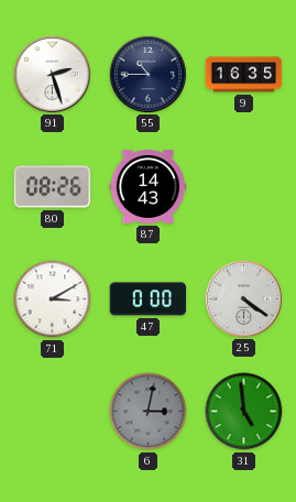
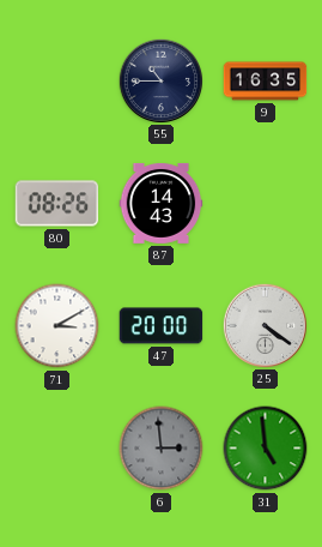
91: 2:27 -> none (52, 74)
47: 0:00 -> 20:00 (162, 326)
6: 3:02 -> 2:59 (162, 449)
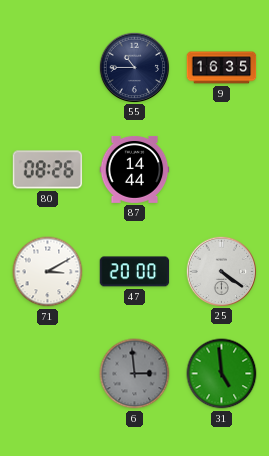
87: 14:43 -> 14:44 (135, 170)
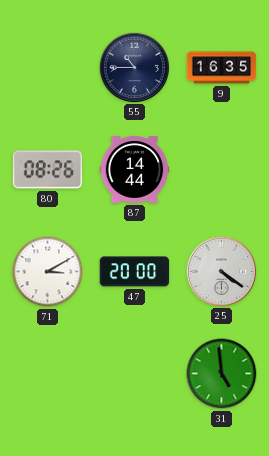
6: 2:59 -> none (135, 374)
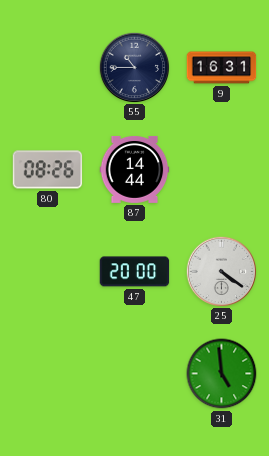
9: 16:35 -> 16:31 (222, 68)
71: 3:10 -> none (48, 272)
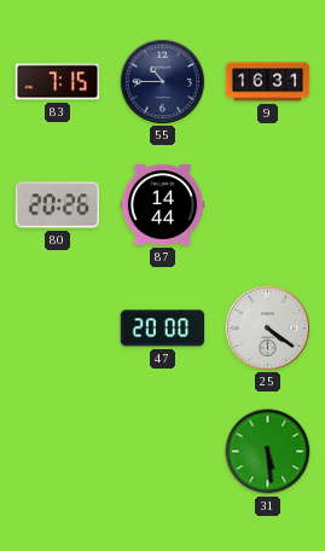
83: none -> 7:15 (58, 82)
80: 08:26 -> 20:26 (58, 205)
31: 4:59 -> 5:29 (268, 452)
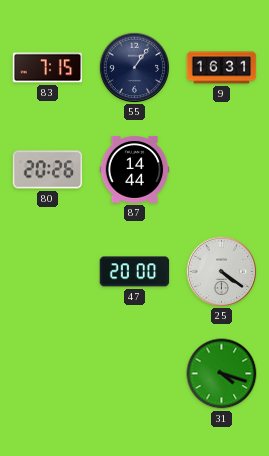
55: 10:45 -> 1:06 (134, 67)
31: 5:29 -> 4:18 (222, 374)
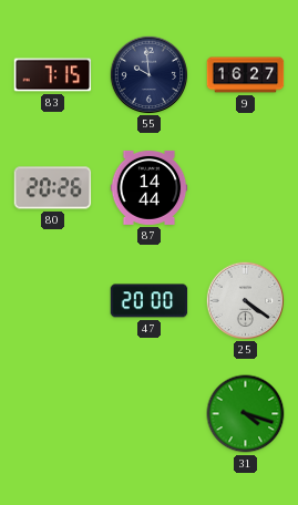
55: 1:06 -> 9:59 (148, 74)
9: 16:31 -> 16:27 (246, 75)
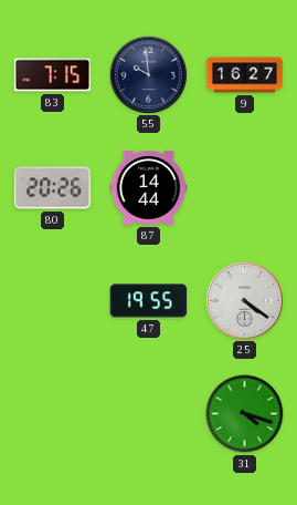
47: 20:00 -> 19:55 (149, 301)
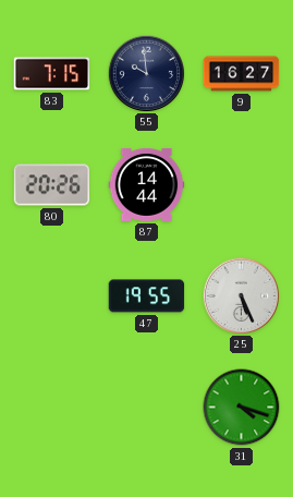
25: 4:21 -> 5:26 (241, 295)
